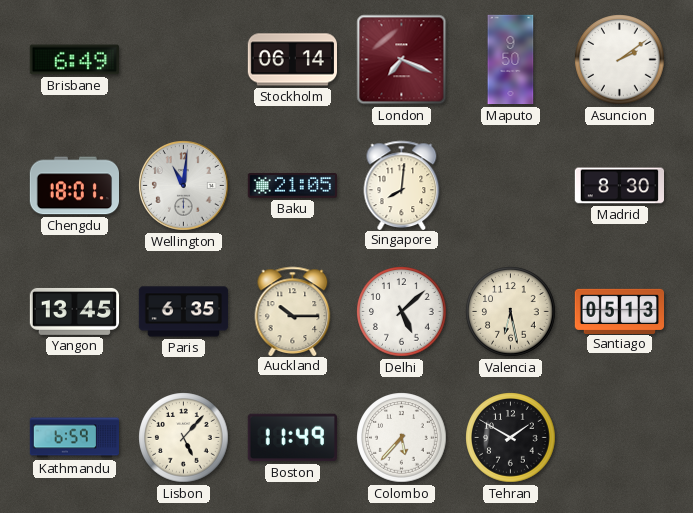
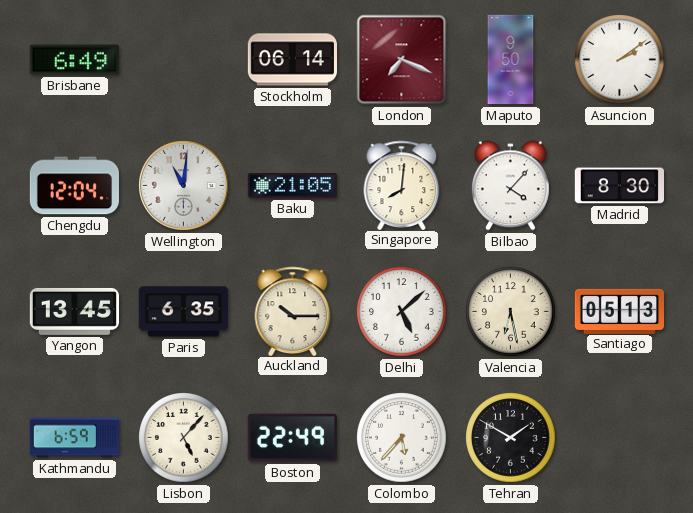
Chengdu: 18:01 -> 12:04 (74, 186)
Bilbao: none -> 4:07 (510, 186)
Boston: 11:49 -> 22:49 (292, 438)
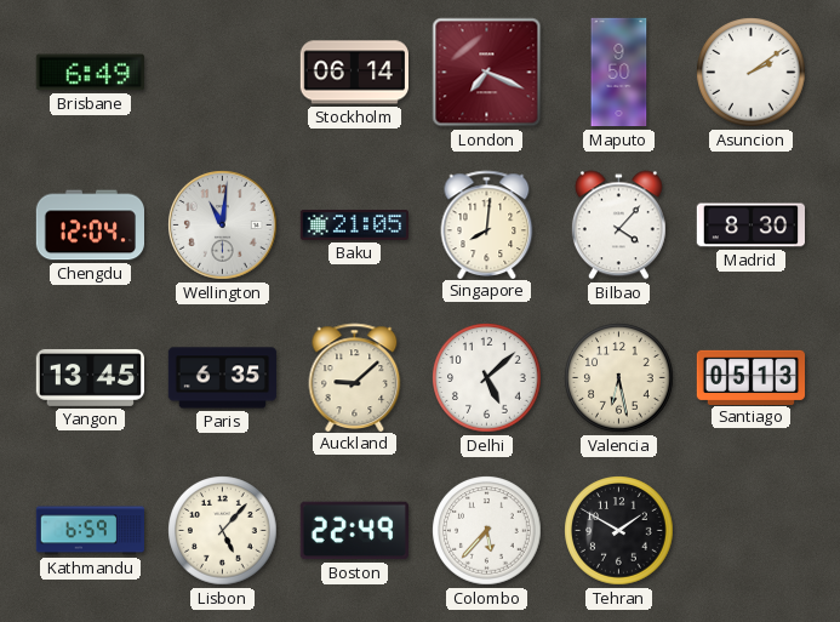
Auckland: 10:15 -> 9:08 (355, 377)
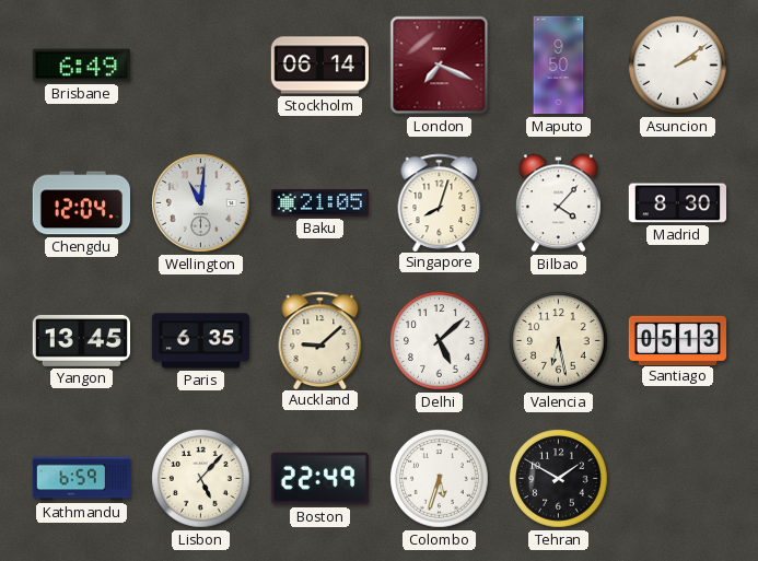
Singapore: 8:01 -> 8:03 (440, 202)
Colombo: 5:37 -> 5:33 (440, 479)
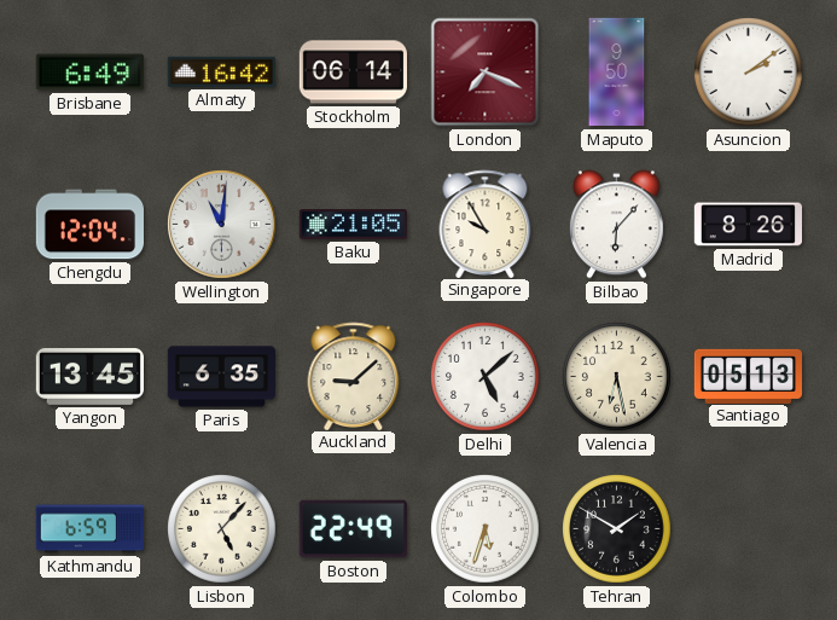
Almaty: none -> 16:42 (221, 71)
Singapore: 8:03 -> 9:55 (486, 224)
Bilbao: 4:07 -> 6:07 (616, 225)
Madrid: 8:30 -> 8:26 (748, 225)
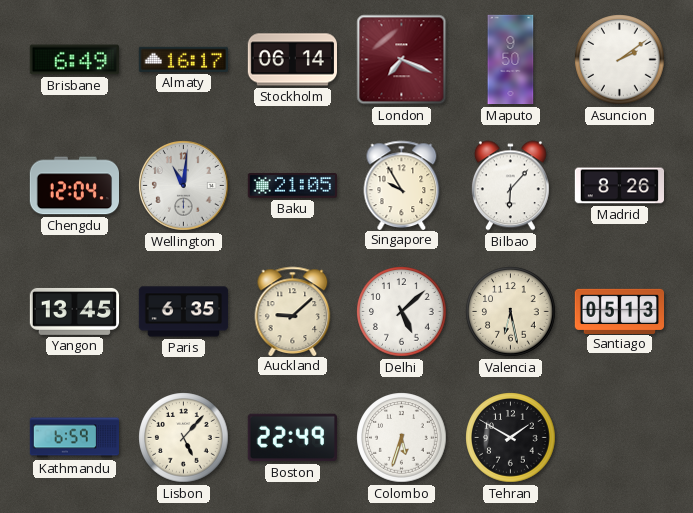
Almaty: 16:42 -> 16:17 (183, 59)
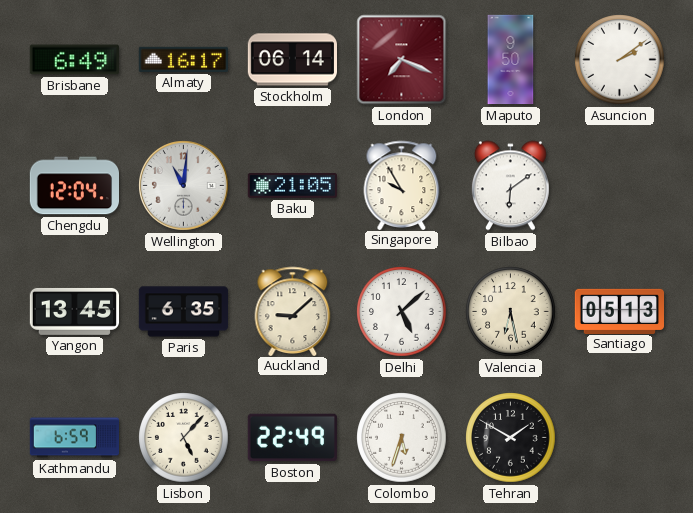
Bilbao: 6:07 -> 6:09 (510, 186)
Madrid: 8:26 -> none (619, 186)
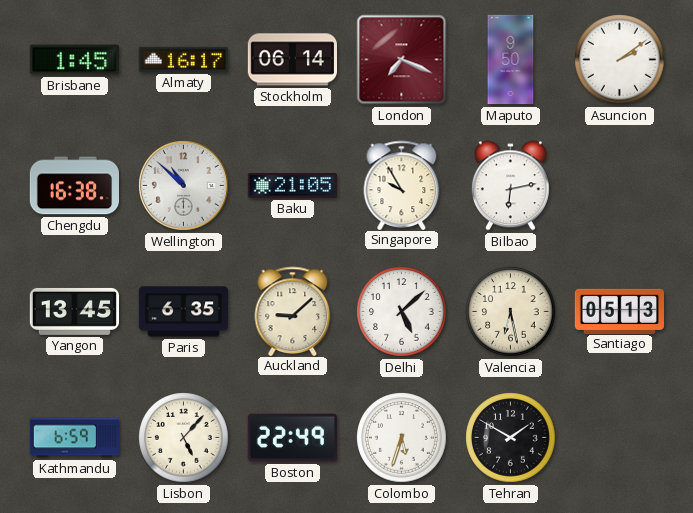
Brisbane: 6:49 -> 1:45 (74, 60)
Chengdu: 12:04 -> 16:38 (74, 186)
Wellington: 11:01 -> 10:52 (184, 186)
Bilbao: 6:09 -> 6:13 (510, 186)
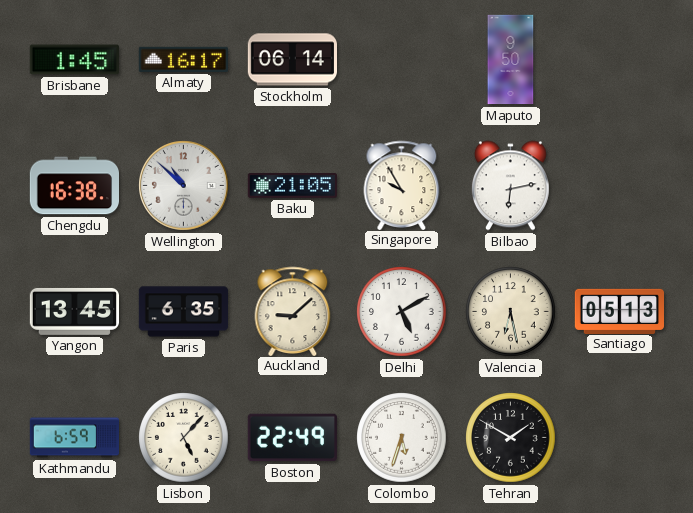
London: 7:19 -> none (402, 60)
Asuncion: 2:09 -> none (620, 60)
Delhi: 5:08 -> 5:10 (402, 312)
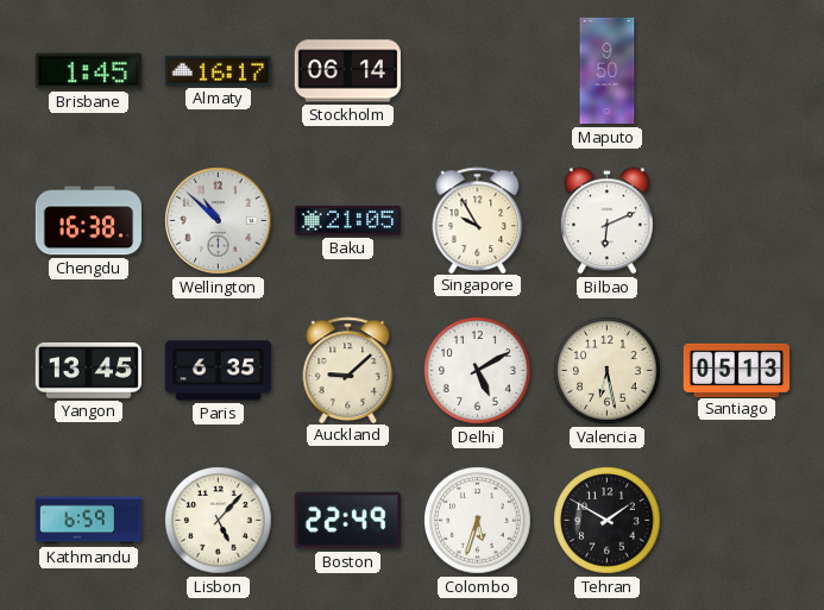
Bilbao: 6:13 -> 6:11 (606, 221)
